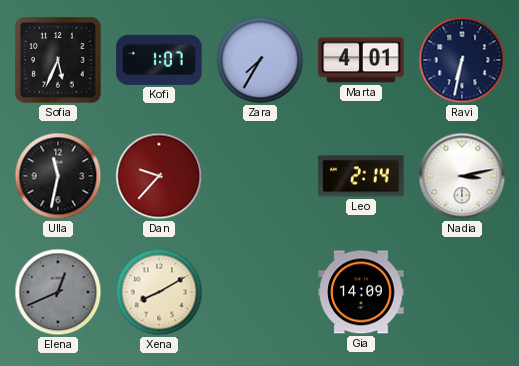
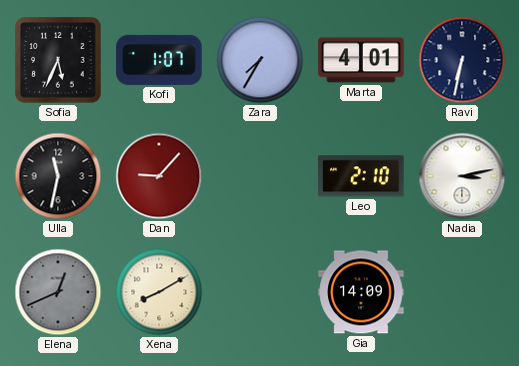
Dan: 9:37 -> 9:07 (159, 176)
Leo: 2:14 -> 2:10 (361, 176)
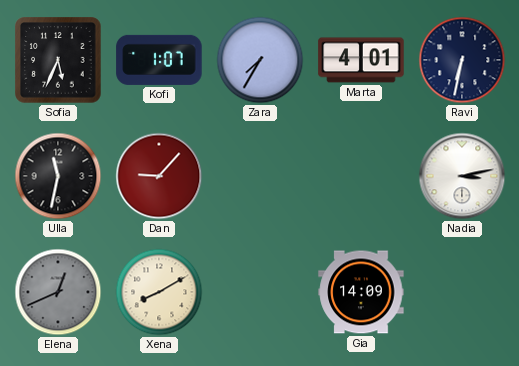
Leo: 2:10 -> none (361, 176)
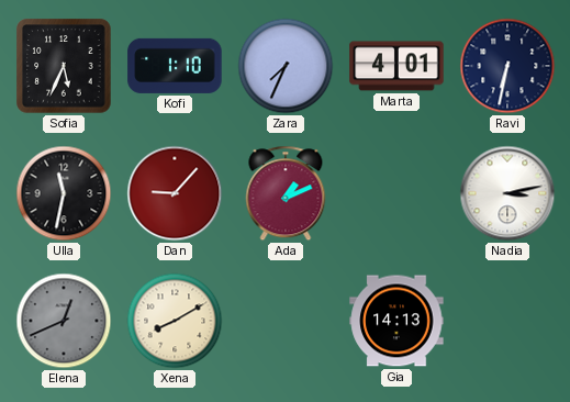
Kofi: 1:07 -> 1:10 (175, 66)
Zara: 7:35 -> 7:34 (286, 66)
Ada: none -> 1:11 (286, 193)
Gia: 14:09 -> 14:13 (396, 321)
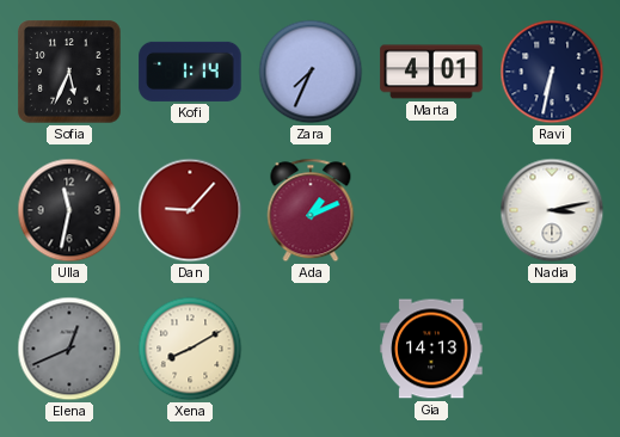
Kofi: 1:10 -> 1:14 (190, 72)
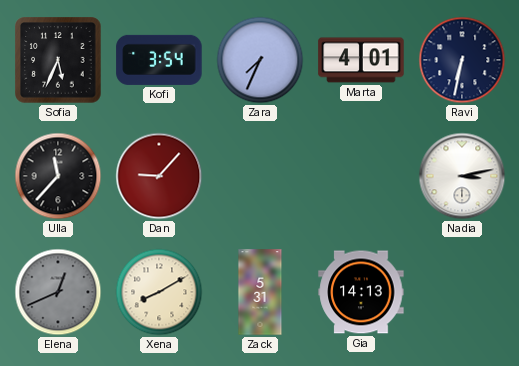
Kofi: 1:14 -> 3:54 (159, 60)
Ulla: 11:32 -> 11:37 (58, 176)
Ada: 1:11 -> none (311, 210)
Zack: none -> 5:31 (260, 292)
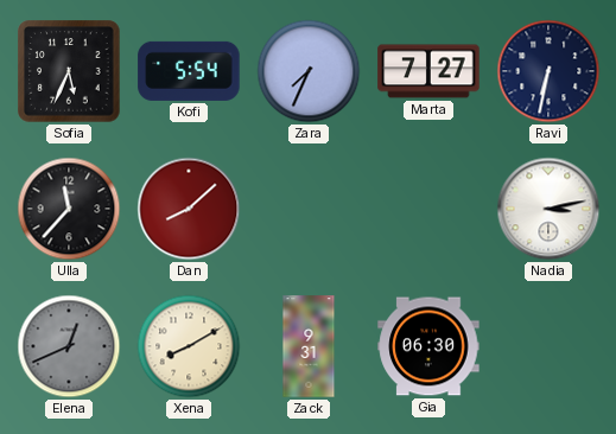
Kofi: 3:54 -> 5:54 (189, 71)
Marta: 4:01 -> 7:27 (428, 71)
Dan: 9:07 -> 8:08 (189, 209)
Zack: 5:31 -> 9:31 (309, 346)
Gia: 14:13 -> 06:30 (428, 346)
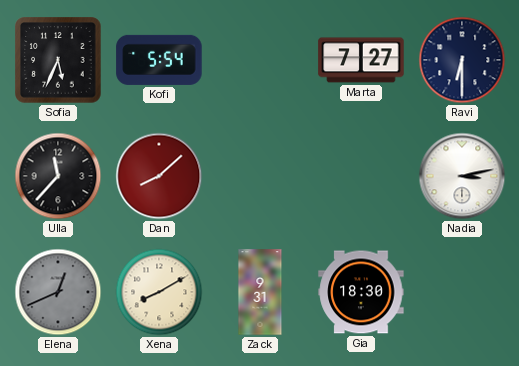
Zara: 7:34 -> none (309, 71)
Ravi: 6:32 -> 6:30 (462, 60)
Gia: 06:30 -> 18:30 (361, 292)
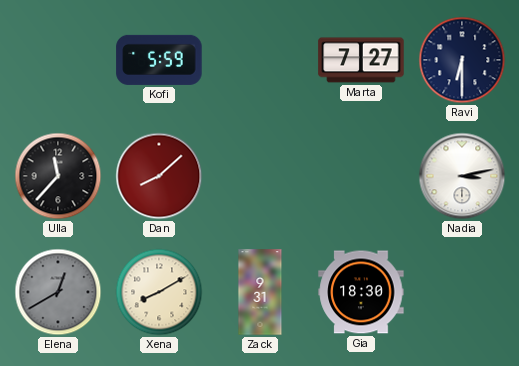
Sofia: 5:34 -> none (58, 60)
Kofi: 5:54 -> 5:59 (159, 60)
Elena: 12:41 -> 12:40 (58, 292)
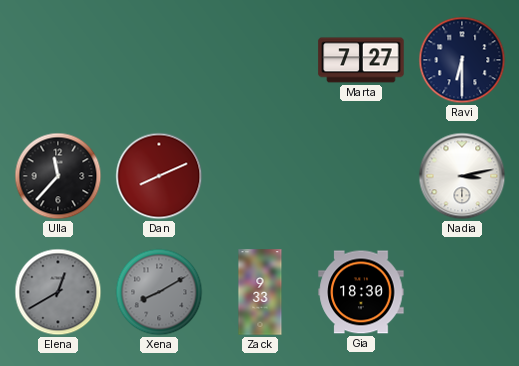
Kofi: 5:59 -> none (159, 60)
Dan: 8:08 -> 8:11 (159, 176)
Xena dial: cream -> grey (159, 292)
Zack: 9:31 -> 9:33 (260, 292)
